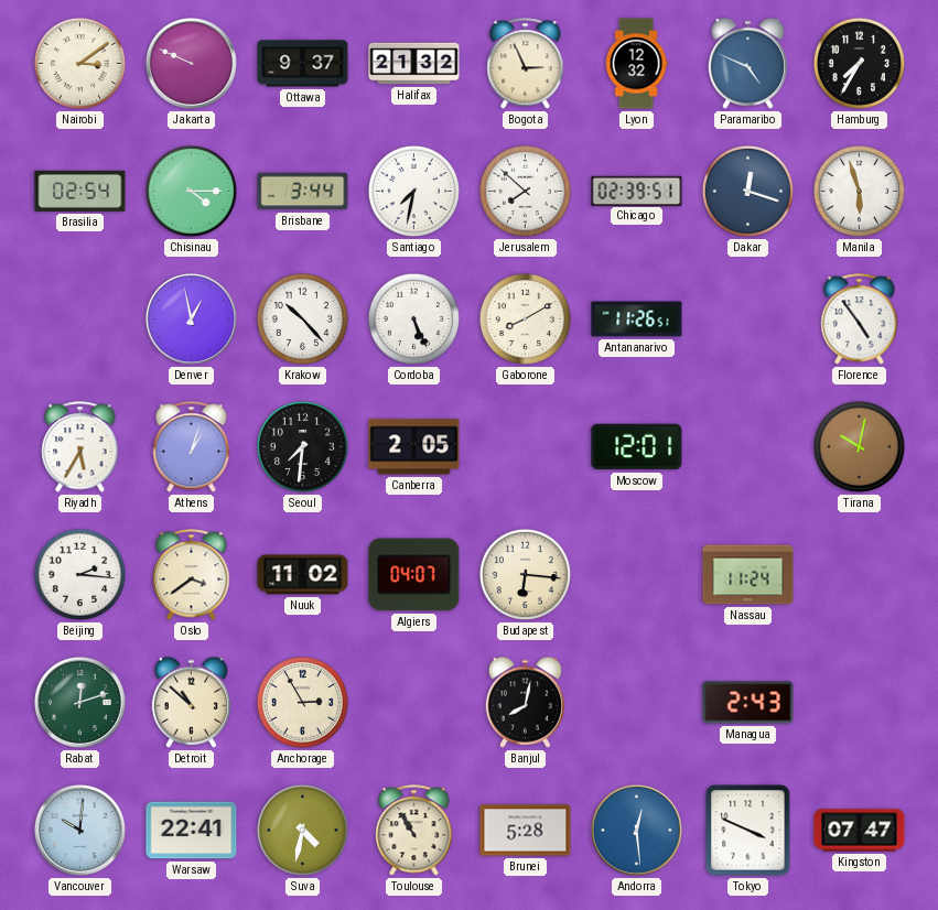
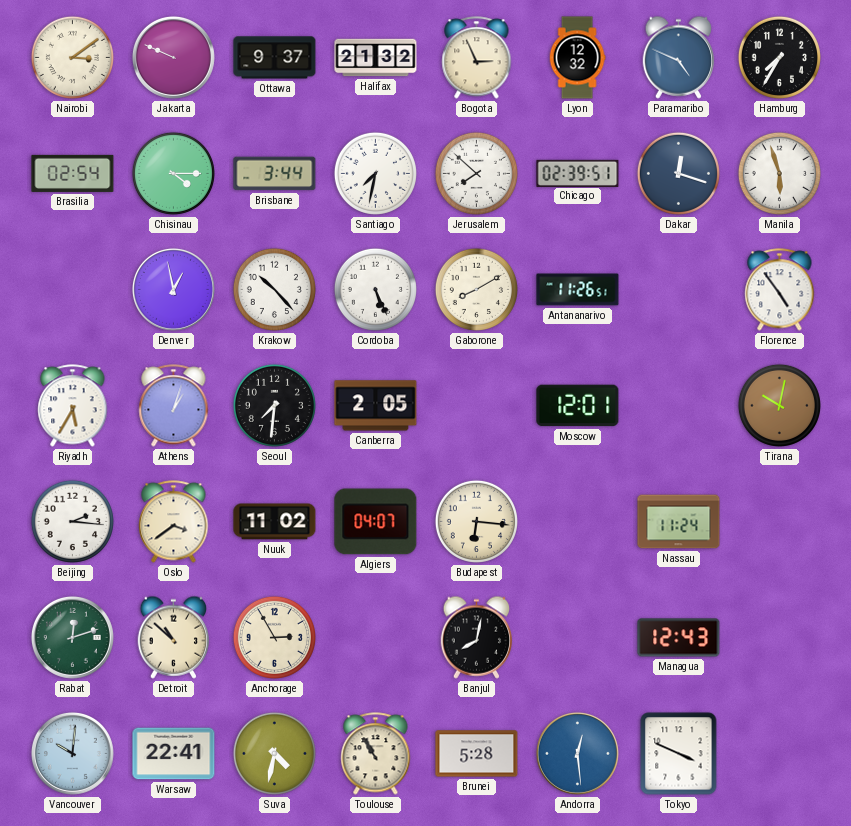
Managua: 2:43 -> 12:43 (679, 638)
Kingston: 07:47 -> none (860, 831)
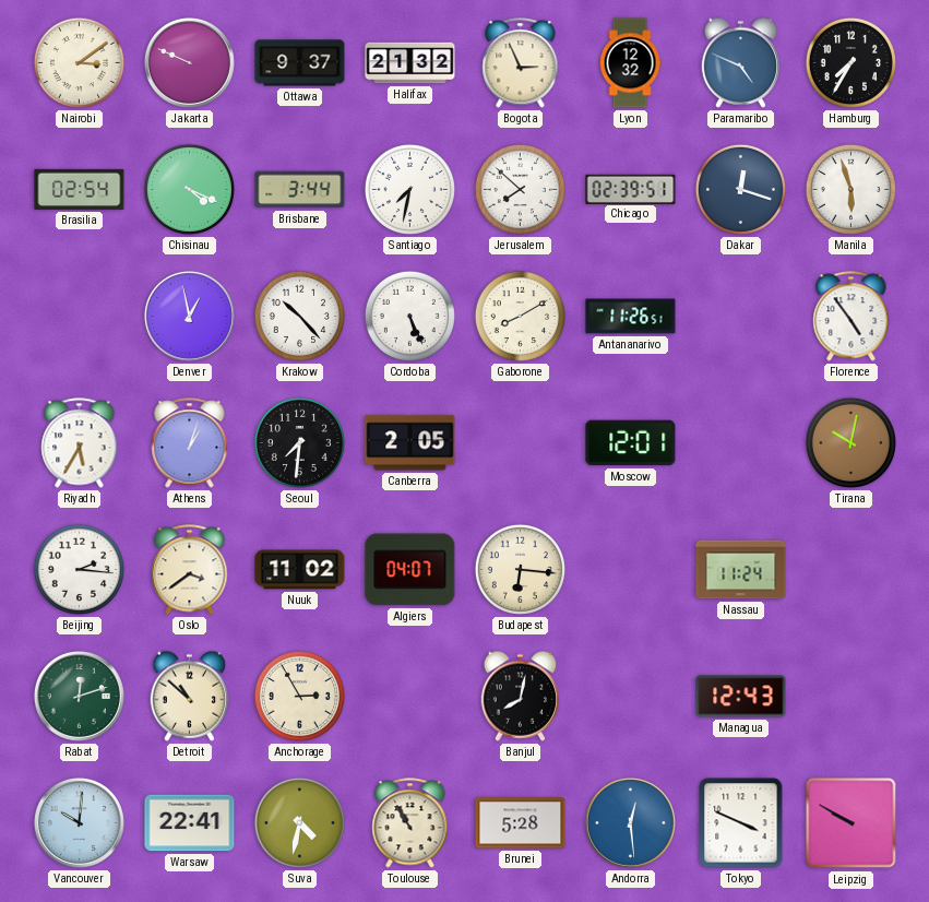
Chisinau: 4:15 -> 4:19 (189, 189)
Leipzig: none -> 9:50 (851, 823)
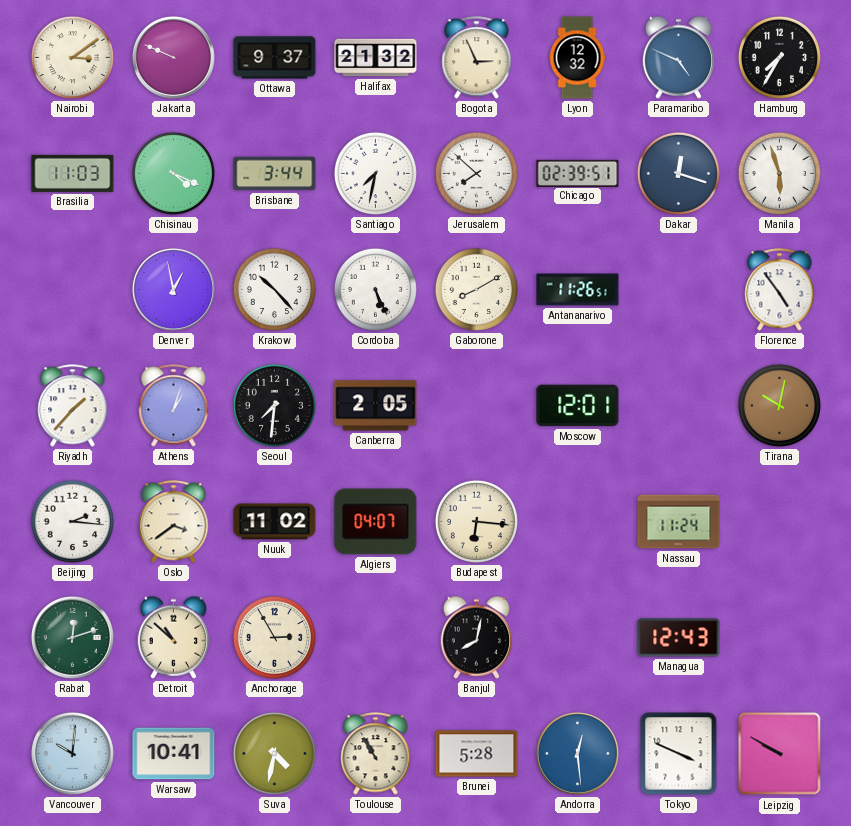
Brasilia: 02:54 -> 11:03 (73, 173)
Riyadh: 5:35 -> 1:37 (73, 406)
Warsaw: 22:41 -> 10:41 (174, 754)
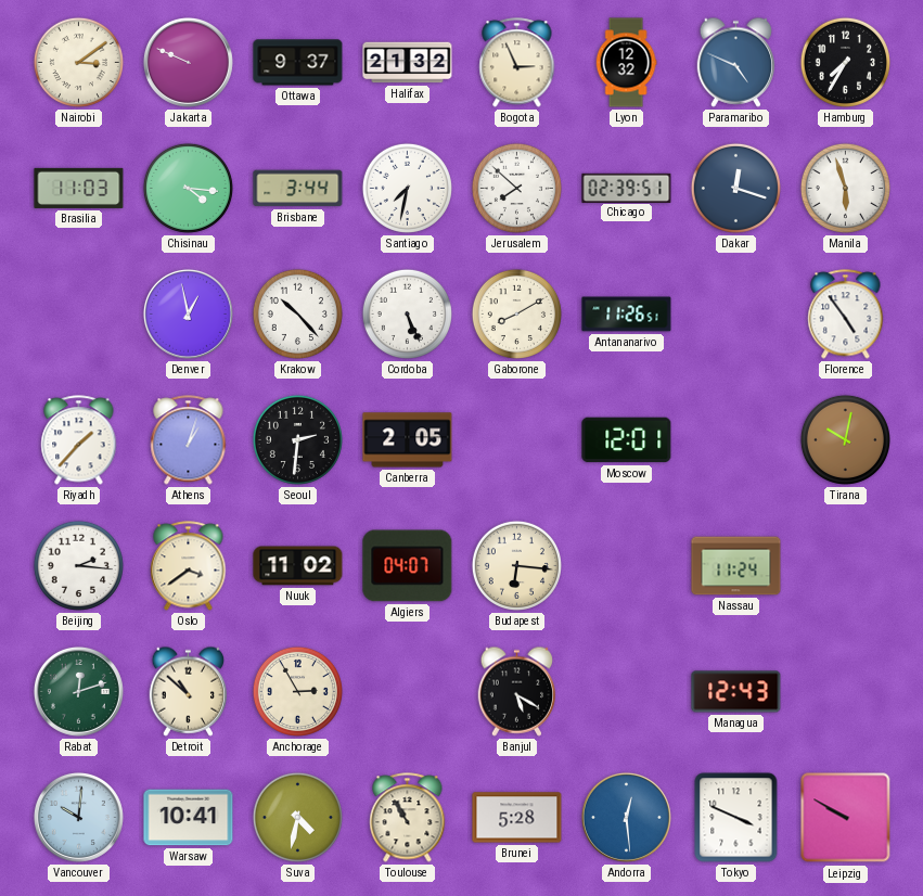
Chisinau: 4:19 -> 4:16 (188, 188)
Seoul: 7:31 -> 2:31 (297, 439)
Banjul: 8:02 -> 5:20 (517, 691)
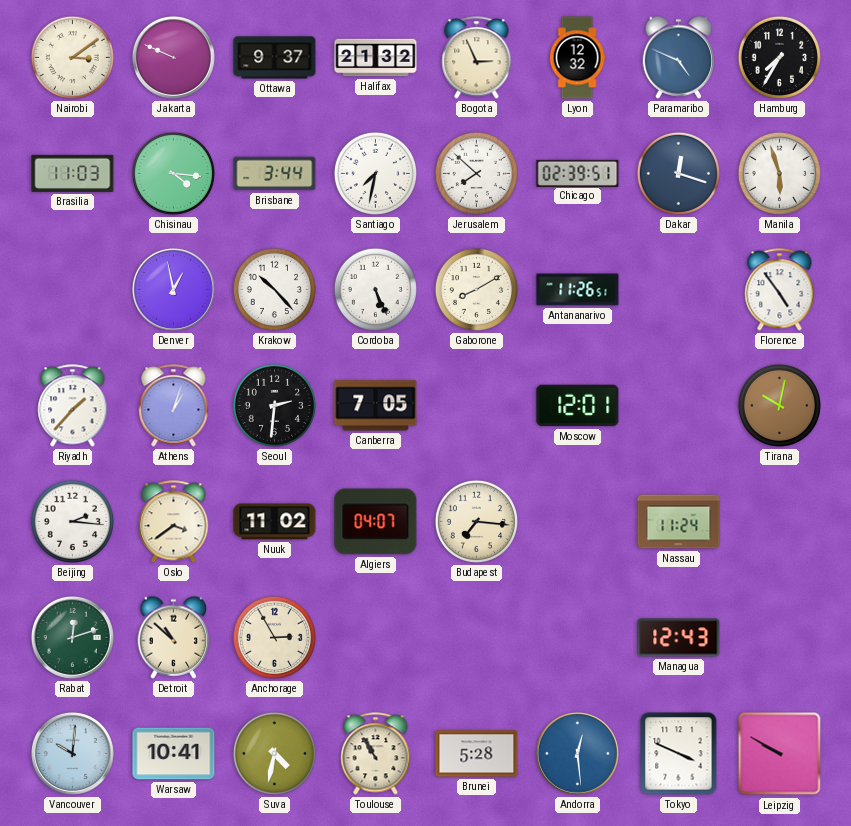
Canberra: 2:05 -> 7:05 (376, 406)
Budapest: 6:16 -> 7:16 (476, 521)
Banjul: 5:20 -> none (517, 691)
